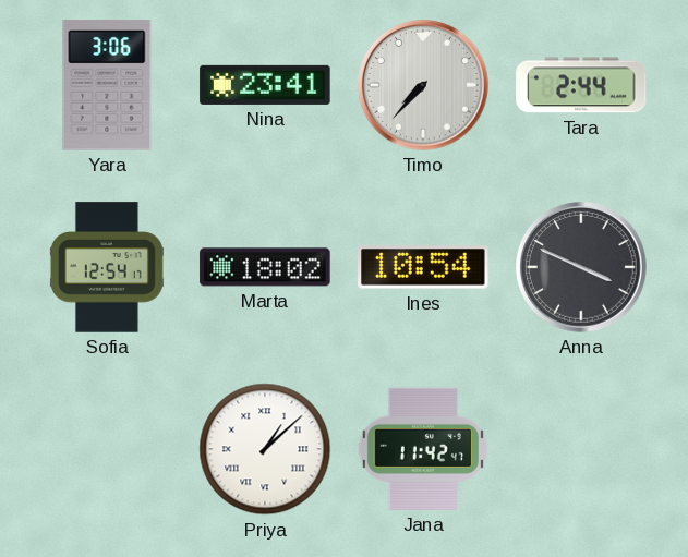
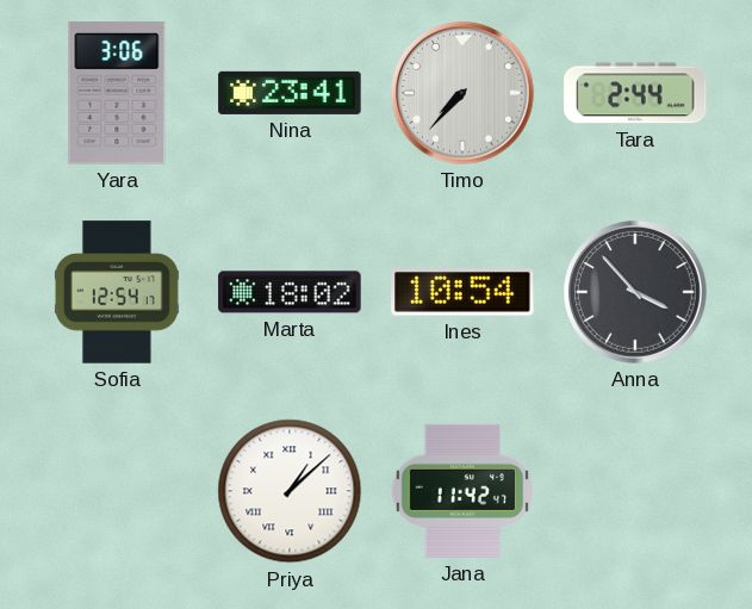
Anna: 3:49 -> 3:53 (636, 293)
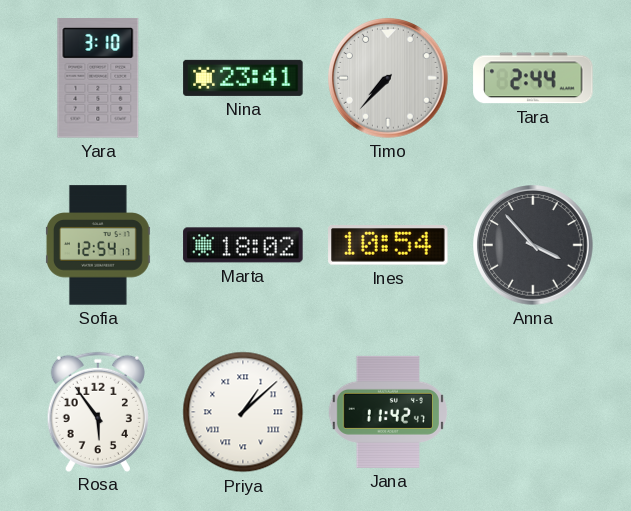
Yara: 3:06 -> 3:10 (98, 78)
Rosa: none -> 5:54 (98, 411)
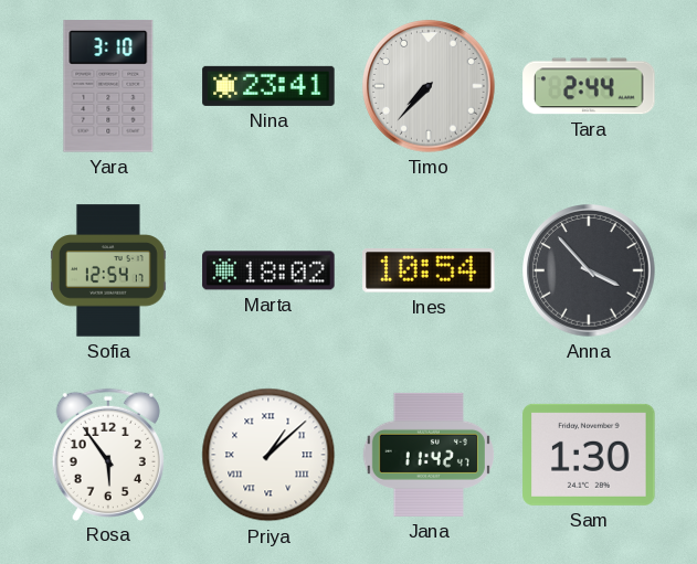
Sam: none -> 1:30 (589, 455)
